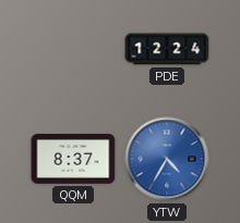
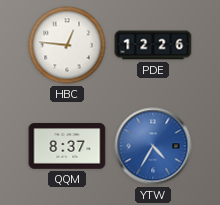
HBC: none -> 12:46 (67, 45)
PDE: 12:24 -> 12:26 (153, 45)
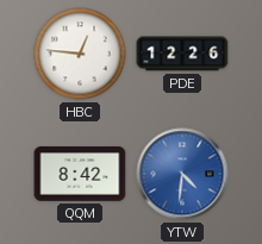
QQM: 8:37 -> 8:42 (80, 174)
YTW: 4:35 -> 4:31 (182, 174)
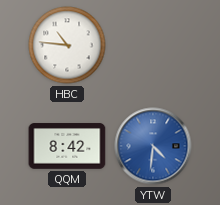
HBC: 12:46 -> 10:46 (67, 45)
PDE: 12:26 -> none (182, 54)
